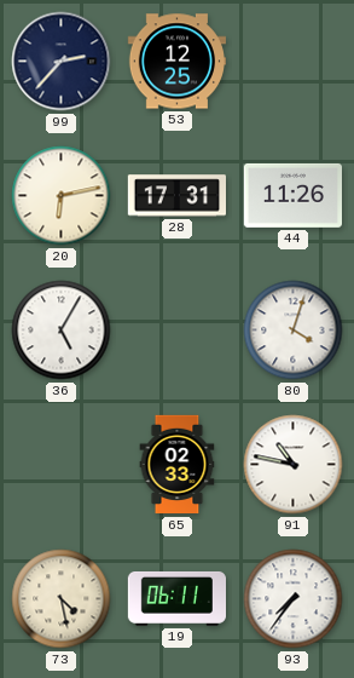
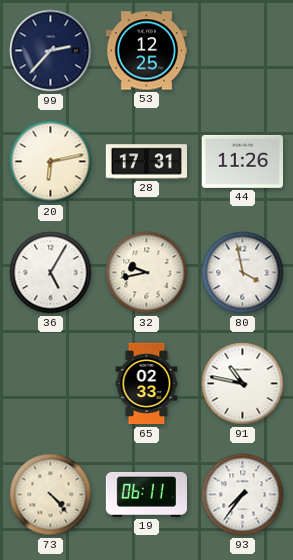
32: none -> 9:43 (147, 273)
80: 4:03 -> 3:58 (243, 273)
73: 4:28 -> 4:23 (51, 495)
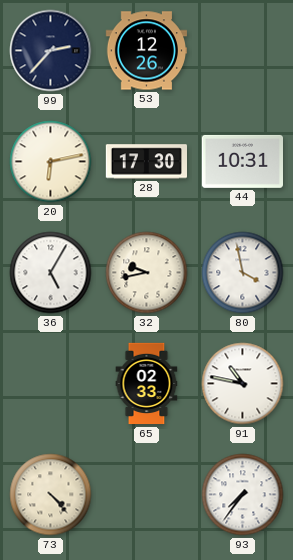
53: 12:25 -> 12:26 (146, 51)
28: 17:31 -> 17:30 (146, 162)
44: 11:26 -> 10:31 (242, 161)
19: 06:11 -> none (146, 494)
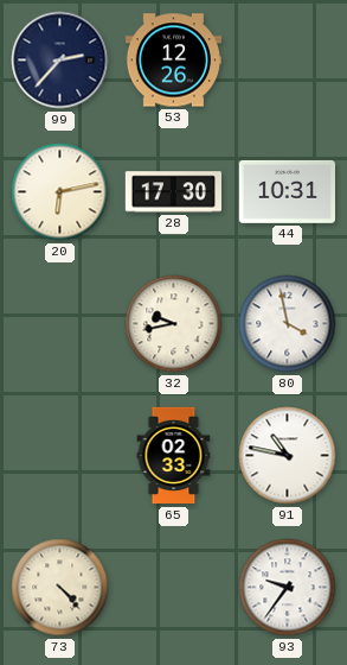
36: 5:05 -> none (51, 273)
93: 7:36 -> 9:36 (288, 588)
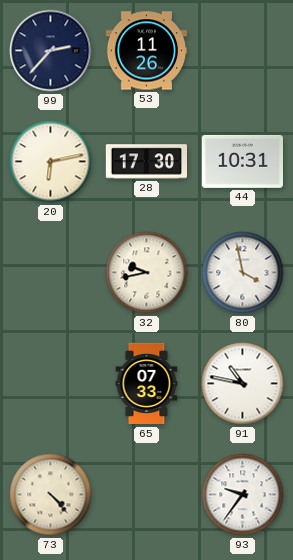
53: 12:26 -> 11:26 (146, 51)
65: 02:33 -> 07:33 (147, 384)
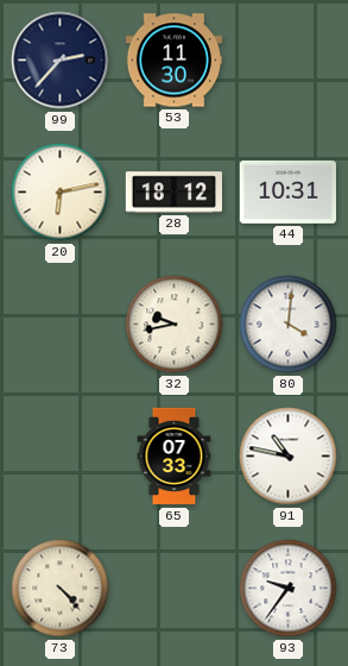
53: 11:26 -> 11:30 (173, 61)
28: 17:30 -> 18:12 (173, 193)
80: 3:58 -> 4:01 (289, 325)
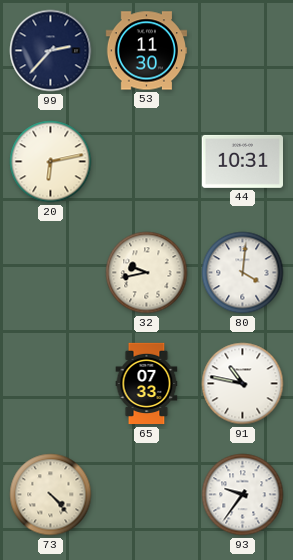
28: 18:12 -> none (173, 193)
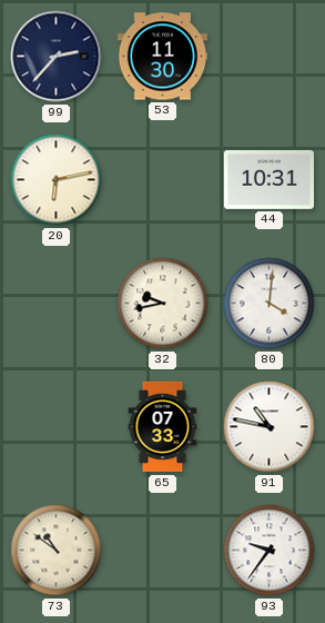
73: 4:23 -> 10:51 (57, 551)
